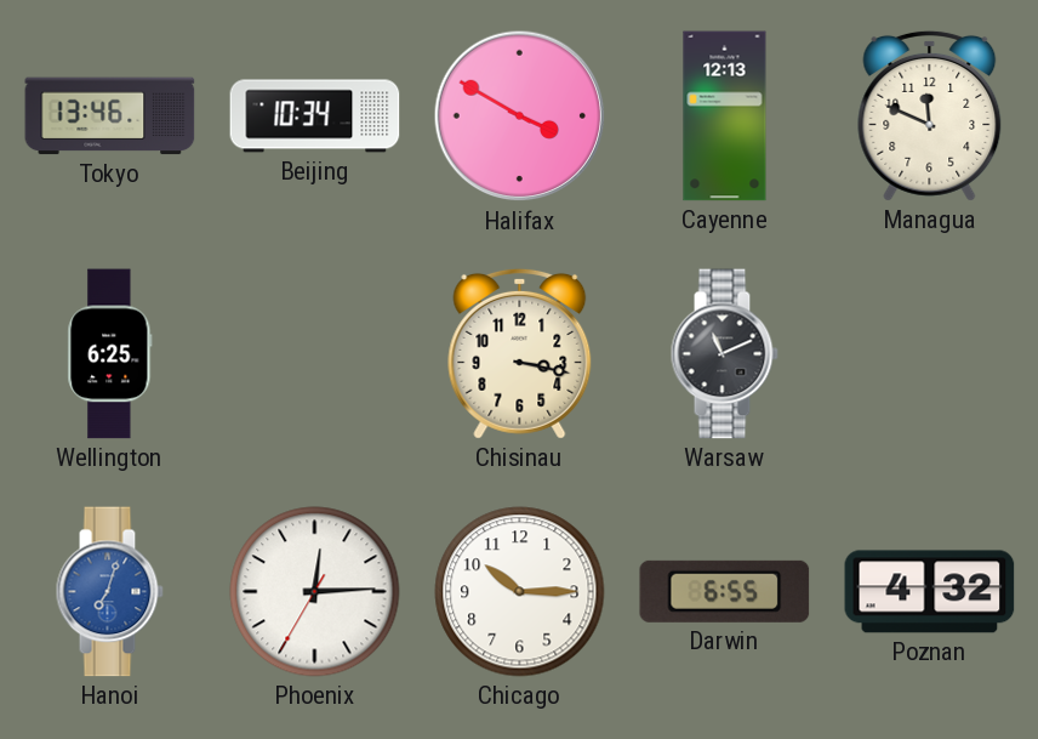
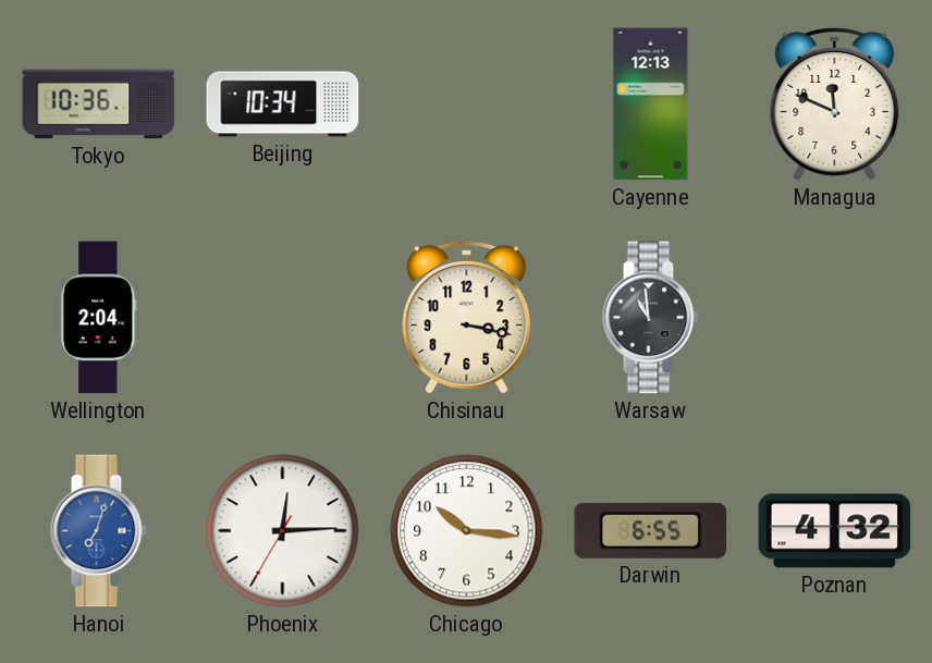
Tokyo: 13:46 -> 10:36 (99, 105)
Halifax: 3:50 -> none (520, 116)
Wellington: 6:25 -> 2:04 (99, 318)
Warsaw: 11:11 -> 10:59 (650, 318)
Chicago: 10:15 -> 10:16 (467, 531)
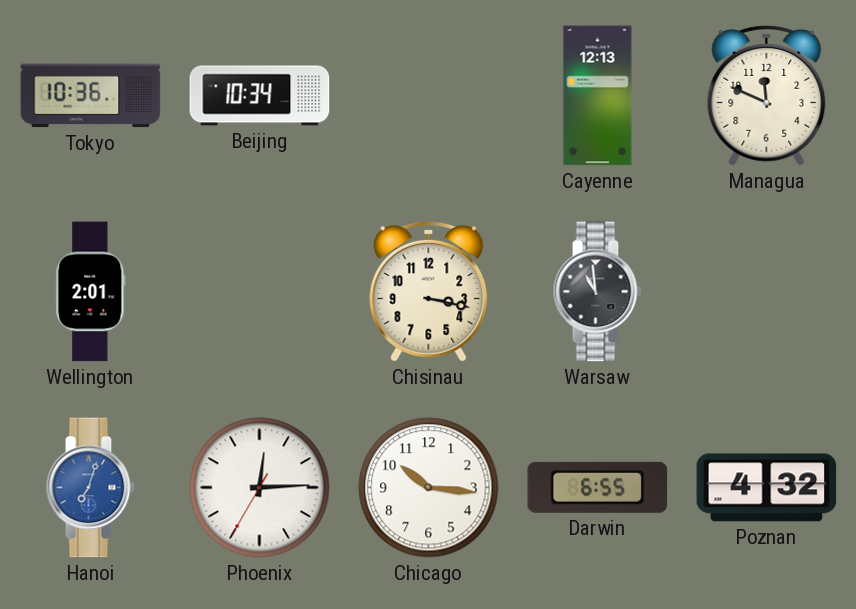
Wellington: 2:04 -> 2:01 (91, 292)
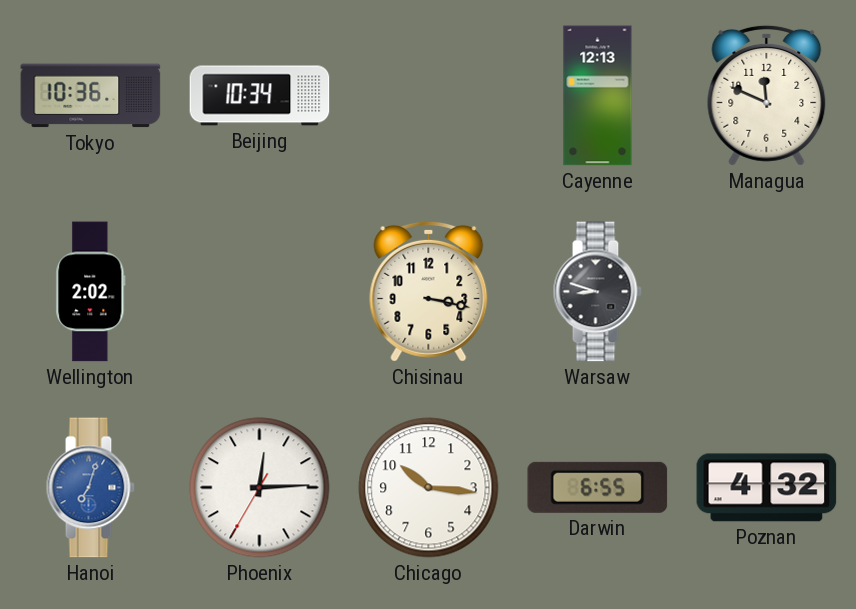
Wellington: 2:01 -> 2:02 (91, 292)
Warsaw: 10:59 -> 8:48 (597, 292)
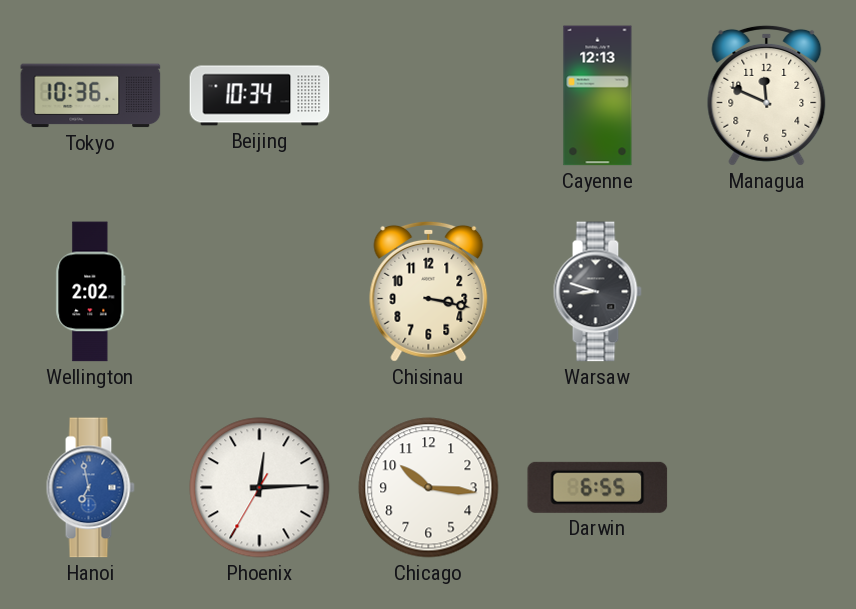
Hanoi: 7:03 -> 6:58 (90, 488)
Poznan: 4:32 -> none (767, 488)
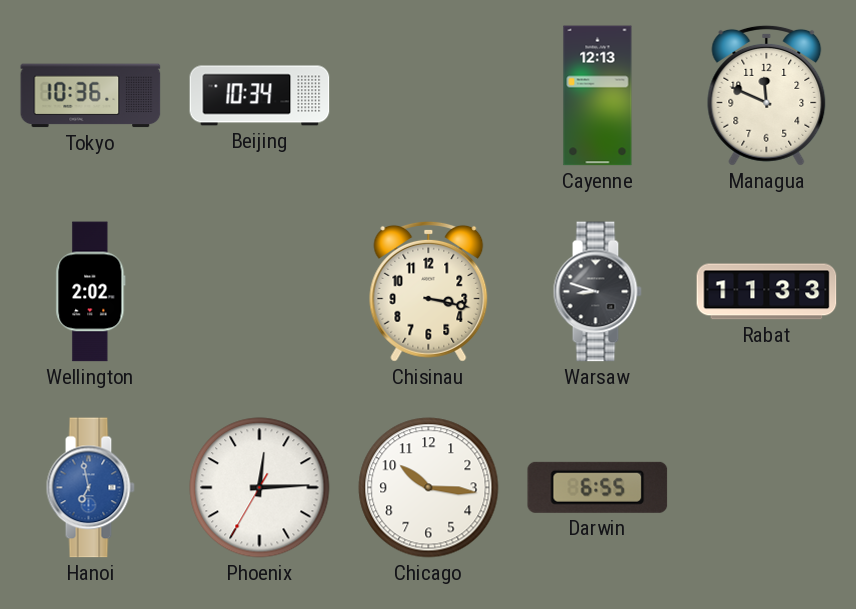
Rabat: none -> 11:33 (767, 292)
